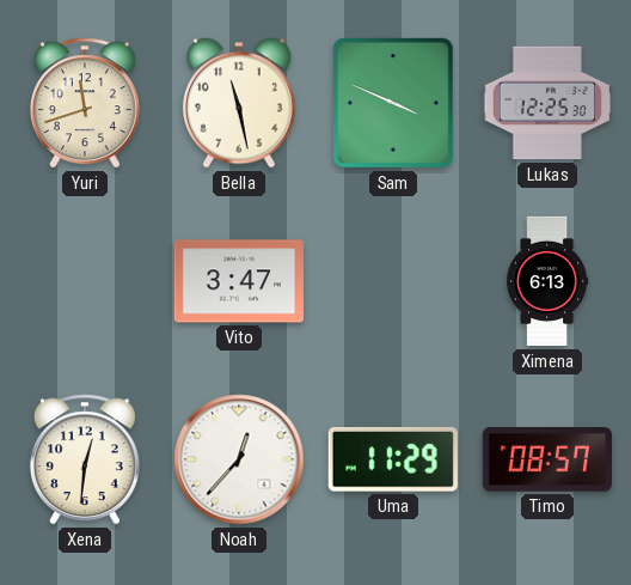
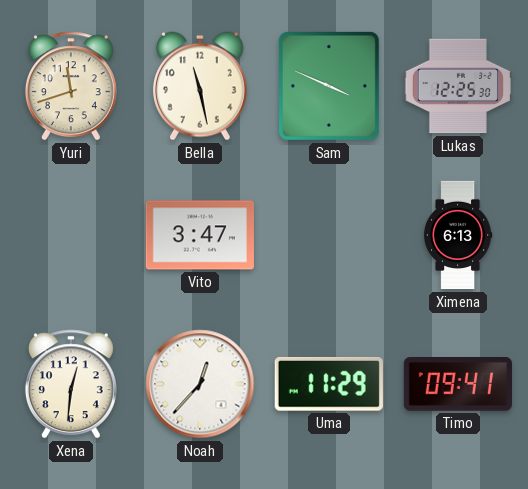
Timo: 08:57 -> 09:41 (458, 384)
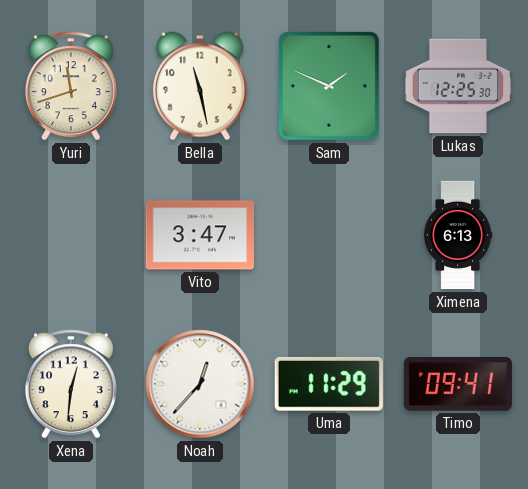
Sam: 3:49 -> 1:49 (329, 86)
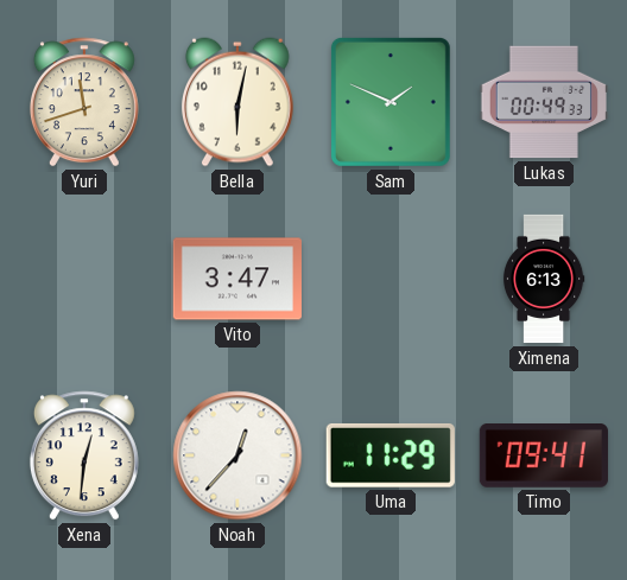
Bella: 11:28 -> 6:02 (237, 102)
Lukas: 12:25 -> 00:49 (543, 102)
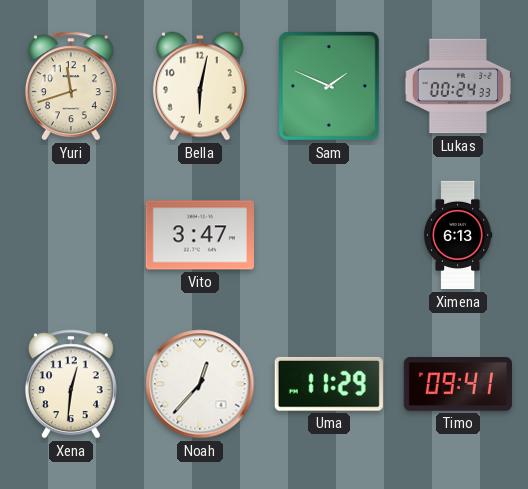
Lukas: 00:49 -> 00:24 (457, 86)
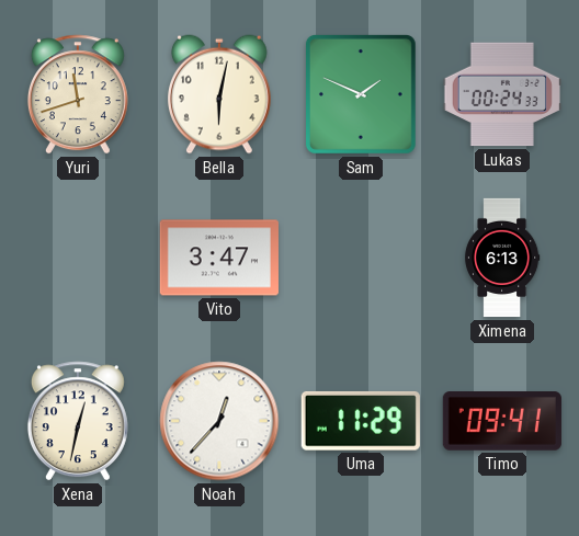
Xena: 12:31 -> 12:32 (78, 421)
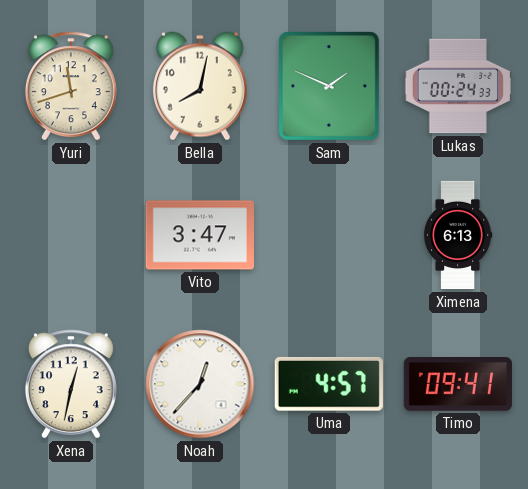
Bella: 6:02 -> 8:02 (200, 86)
Uma: 11:29 -> 4:57 (329, 384)
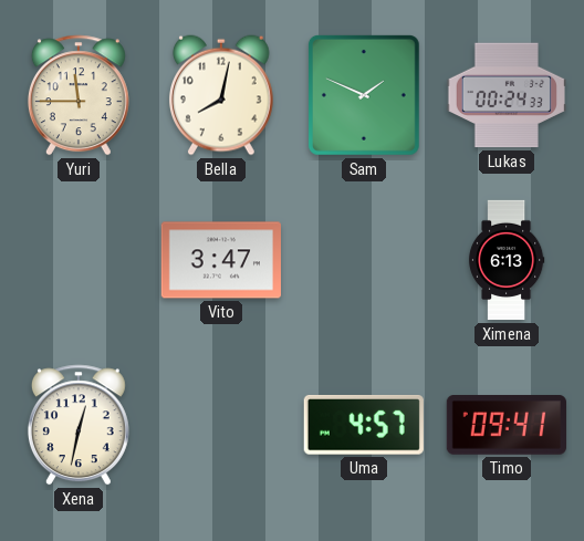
Yuri: 11:42 -> 11:45 (79, 95)
Noah: 12:37 -> none (200, 384)
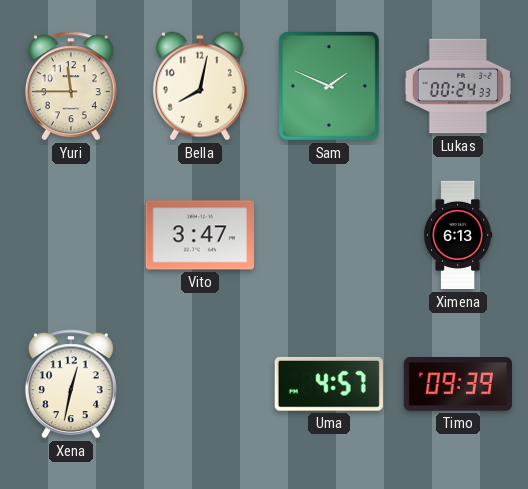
Timo: 09:41 -> 09:39 (458, 384)
